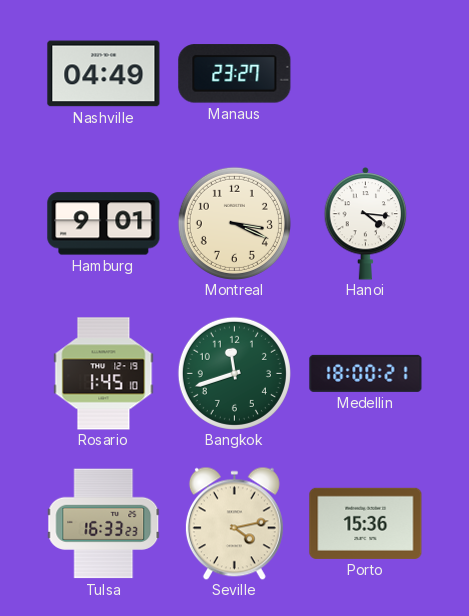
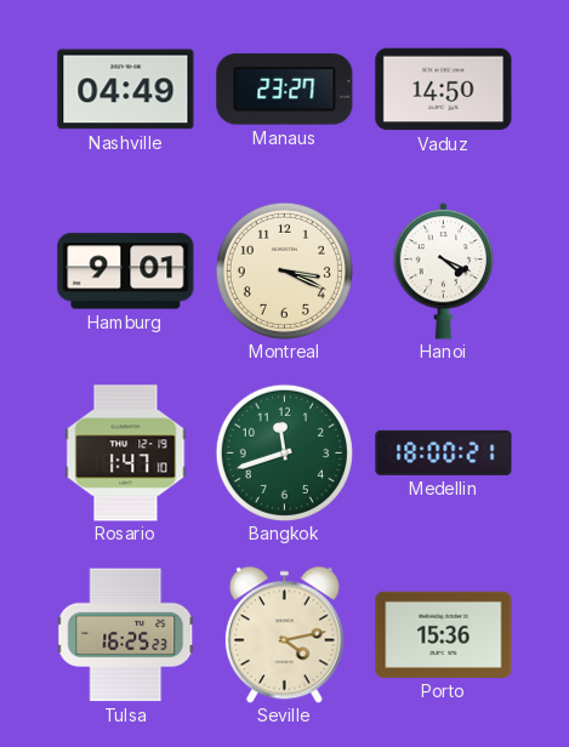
Vaduz: none -> 14:50 (444, 90)
Hanoi: 4:16 -> 4:19 (444, 270)
Rosario: 1:45 -> 1:47 (126, 454)
Tulsa: 16:33 -> 16:25 (125, 635)
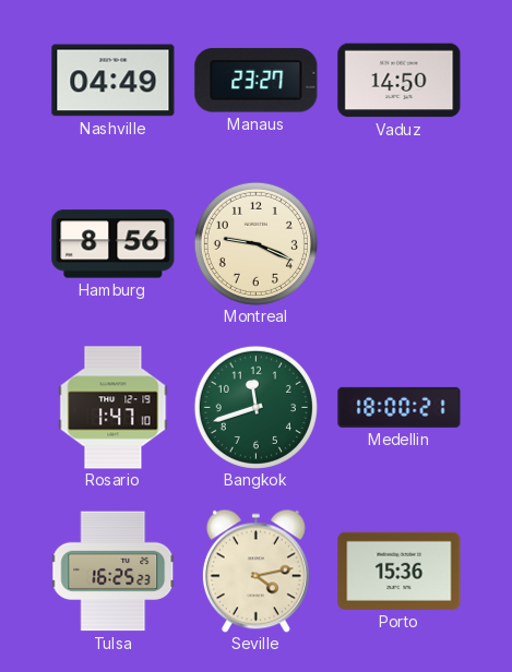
Hamburg: 9:01 -> 8:56 (114, 244)
Montreal: 3:19 -> 9:19 (255, 243)
Hanoi: 4:19 -> none (444, 270)
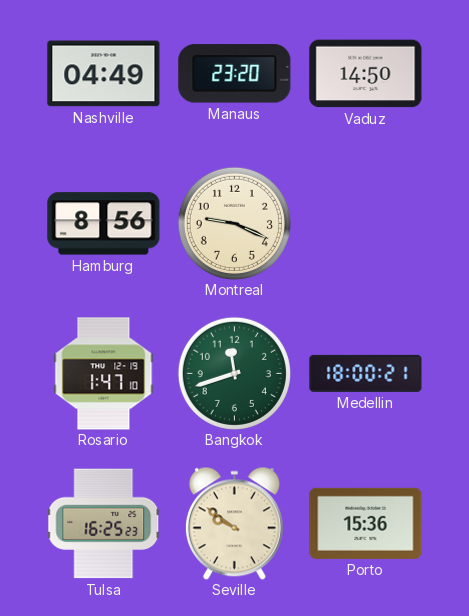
Manaus: 23:27 -> 23:20 (235, 74)
Seville: 4:13 -> 9:51 (234, 523)
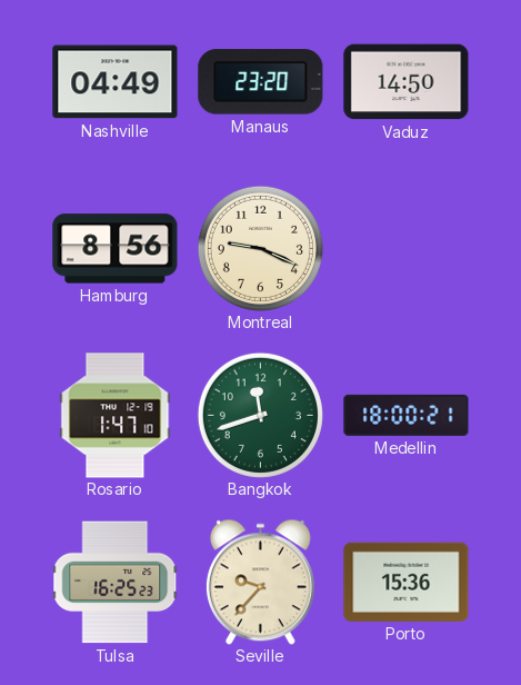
Seville: 9:51 -> 9:37 (260, 582)
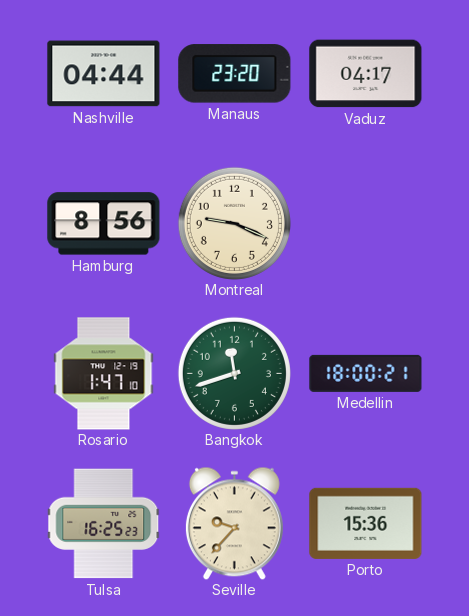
Nashville: 04:49 -> 04:44 (104, 74)
Vaduz: 14:50 -> 04:17 (366, 74)
